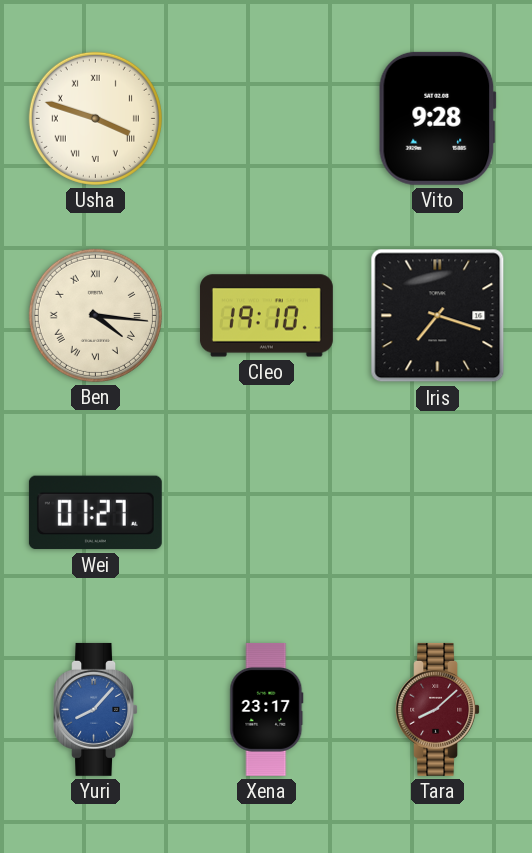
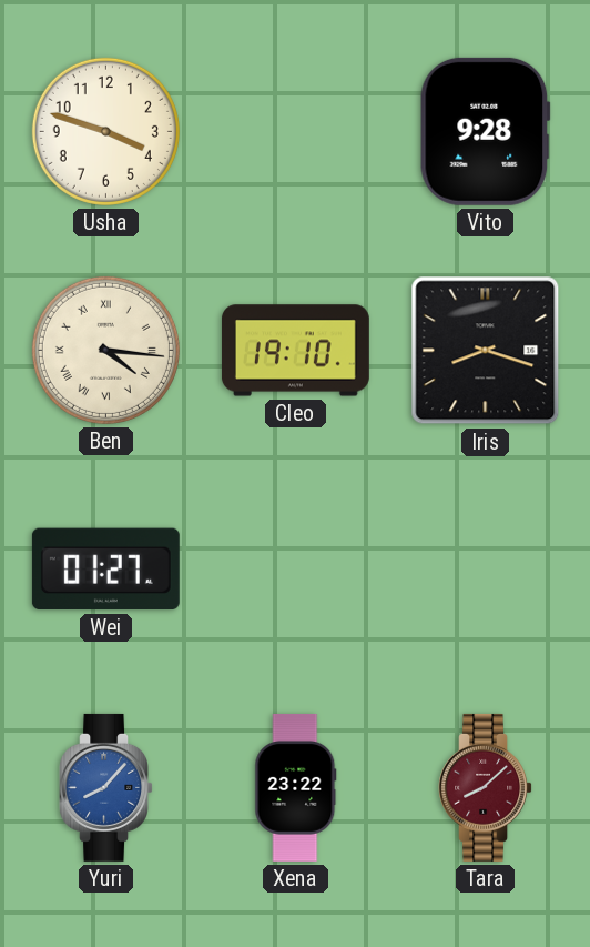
Usha numerals: Roman -> Arabic (105, 131)
Iris: 7:18 -> 8:18 (486, 351)
Xena: 23:17 -> 23:22 (296, 787)
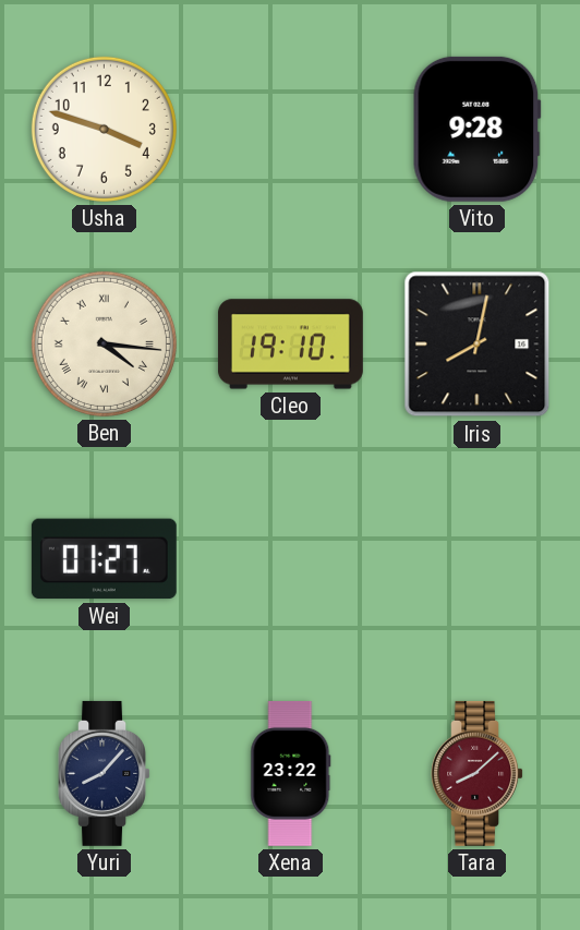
Iris: 8:18 -> 8:02 (478, 345)
Yuri dial: blue -> navy (104, 773)
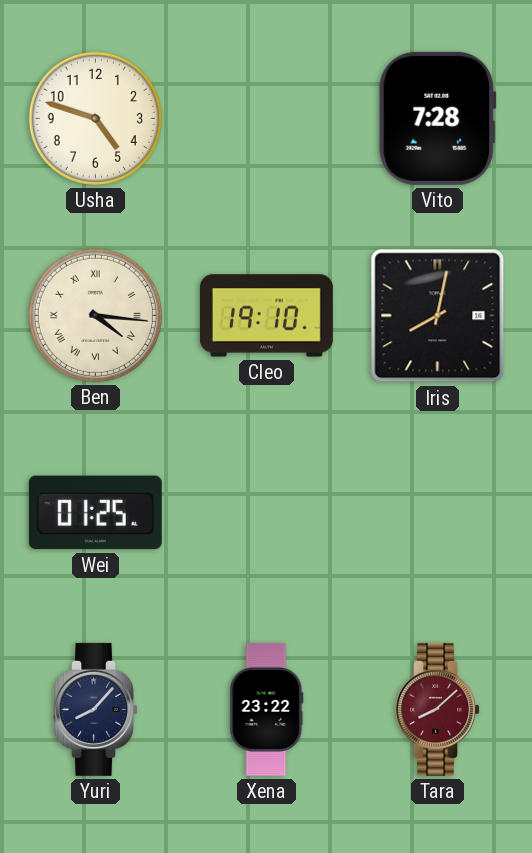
Usha: 3:48 -> 4:48 (95, 118)
Vito: 9:28 -> 7:28 (437, 118)
Wei: 01:27 -> 01:25 (95, 513)
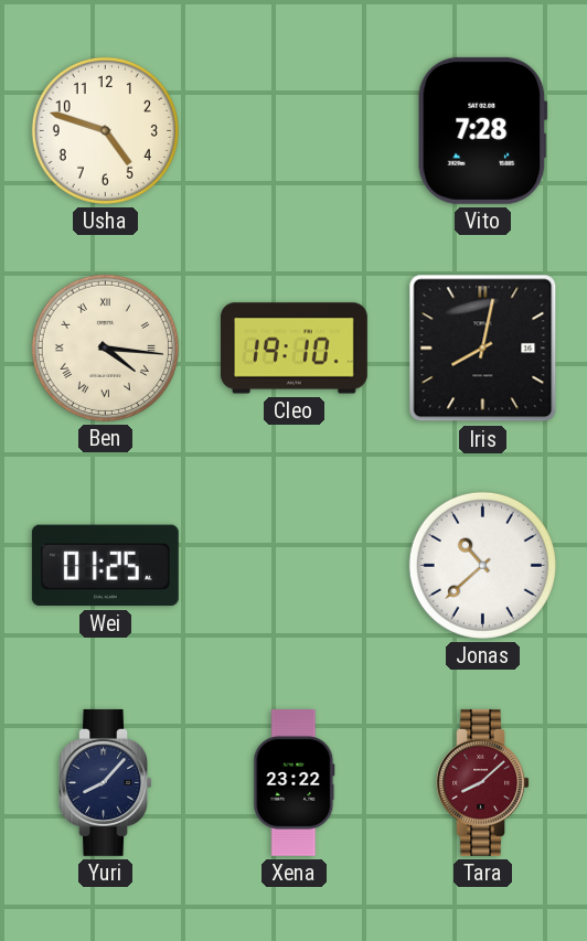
Jonas: none -> 10:38 (482, 565)
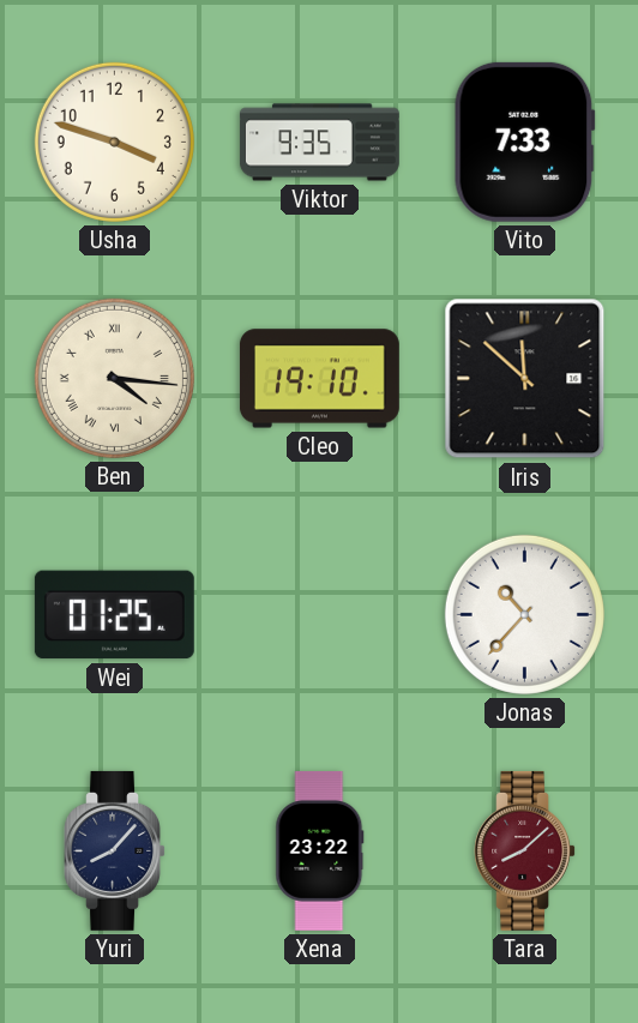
Usha: 4:48 -> 3:48 (114, 142)
Viktor: none -> 9:35 (319, 143)
Vito: 7:28 -> 7:33 (524, 142)
Iris: 8:02 -> 11:52 (525, 379)
Jonas: 10:38 -> 10:37 (524, 614)
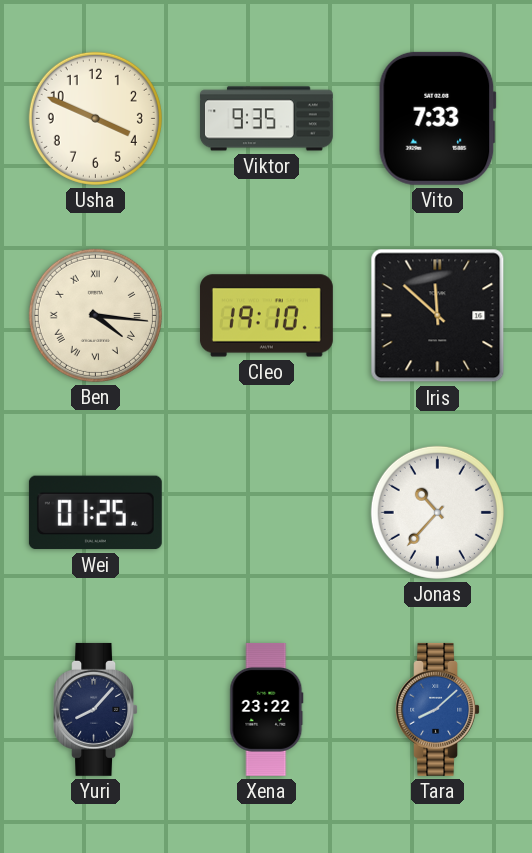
Usha: 3:48 -> 3:49 (95, 118)
Tara dial: burgundy -> blue (437, 709)
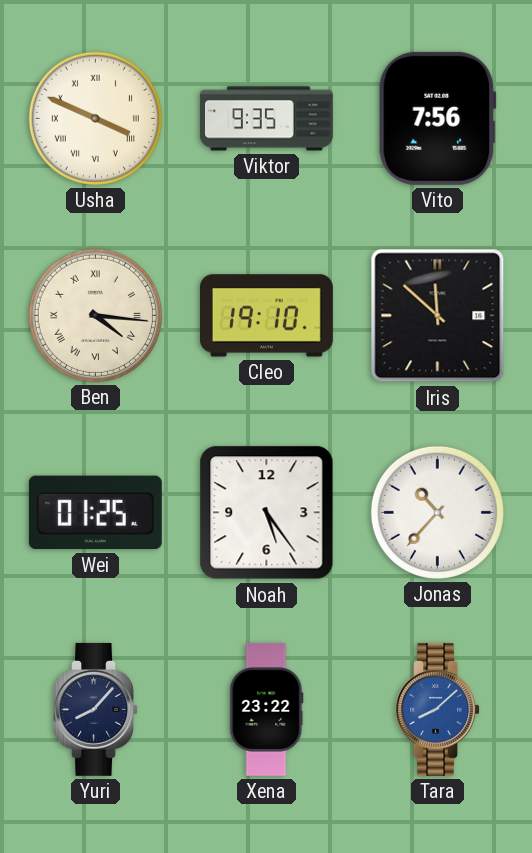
Usha numerals: Arabic -> Roman (95, 118)
Vito: 7:33 -> 7:56 (437, 118)
Noah: none -> 5:24 (267, 513)
